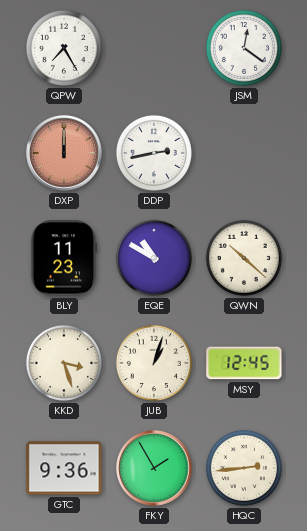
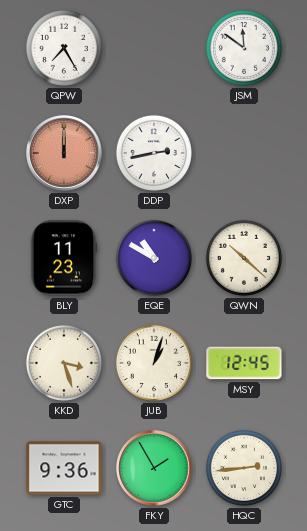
JSM: 12:21 -> 11:51 (244, 48)
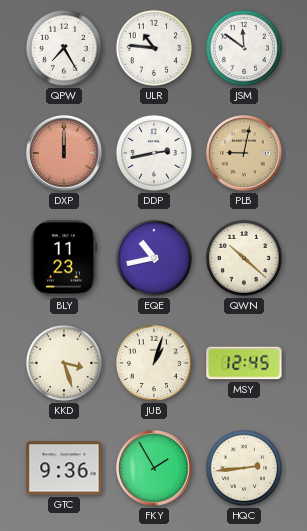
ULR: none -> 10:46 (154, 48)
PLB: none -> 9:02 (244, 153)
EQE: 10:50 -> 10:43 (154, 258)
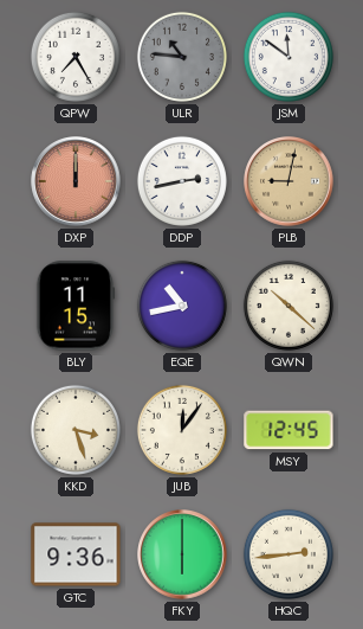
ULR dial: white -> grey (182, 57)
BLY: 11:23 -> 11:15 (76, 306)
JUB: 1:03 -> 12:06 (182, 430)
FKY: 1:55 -> 6:00 (182, 554)
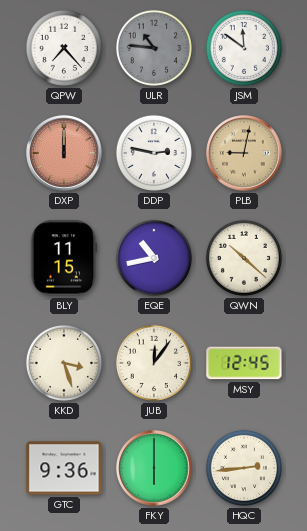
QPW: 7:25 -> 7:23 (64, 48)
DDP: 2:43 -> 2:47 (154, 153)
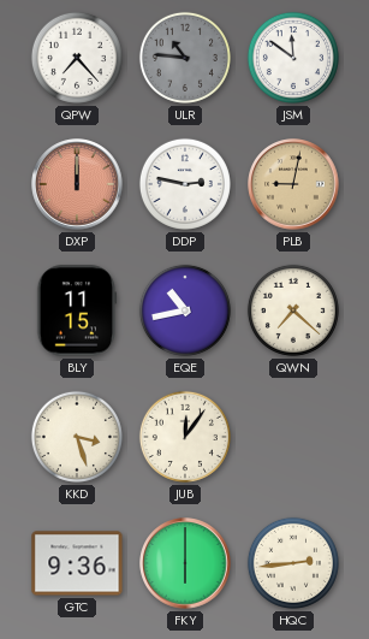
QWN: 10:22 -> 7:22 (293, 310)
MSY: 12:45 -> none (244, 363)
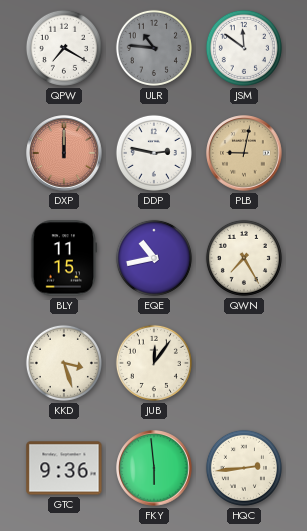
QPW: 7:23 -> 7:20 (64, 48)
QWN: 7:22 -> 7:25 (244, 258)
FKY: 6:00 -> 5:59 (154, 468)
